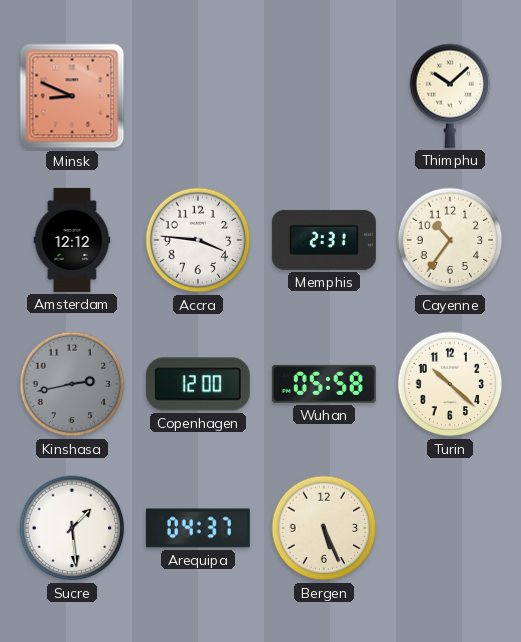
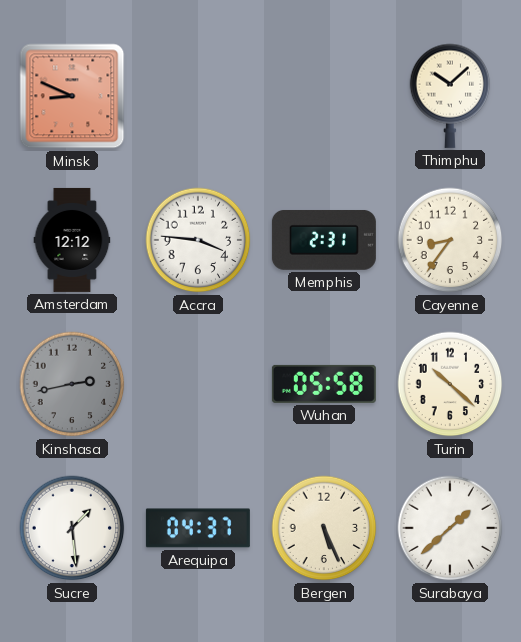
Cayenne: 10:36 -> 8:36 (450, 240)
Copenhagen: 12:00 -> none (198, 384)
Surabaya: none -> 1:38 (450, 528)
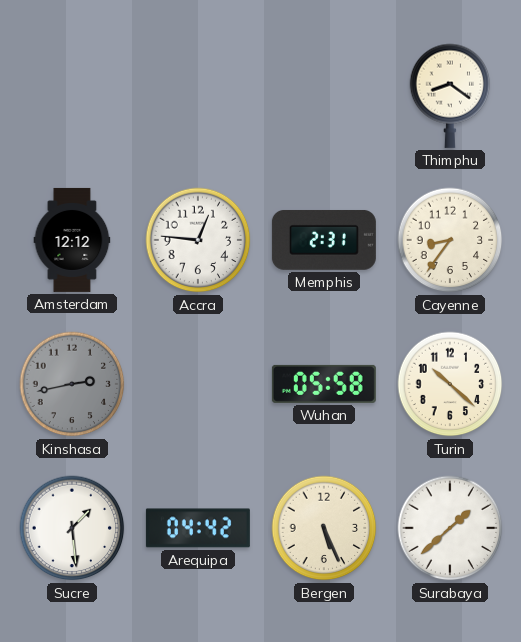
Minsk: 8:49 -> none (72, 96)
Thimphu: 10:08 -> 8:21 (450, 96)
Accra: 3:46 -> 12:46 (198, 240)
Arequipa: 04:37 -> 04:42 (198, 528)
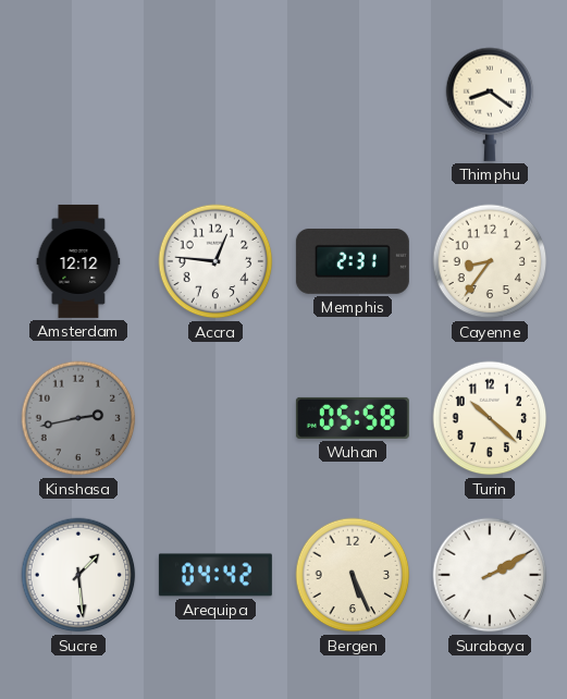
Surabaya: 1:38 -> 2:10 (490, 575)
